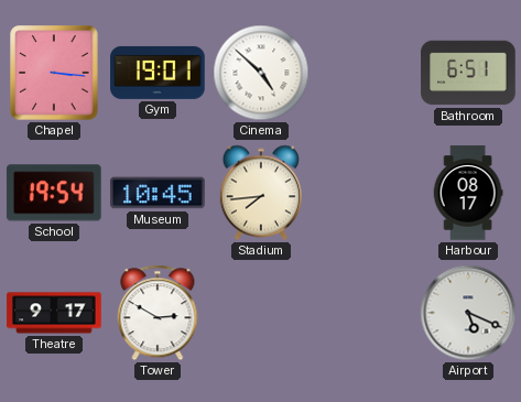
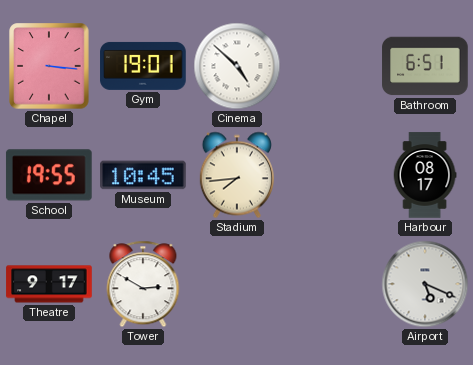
School: 19:54 -> 19:55 (49, 175)
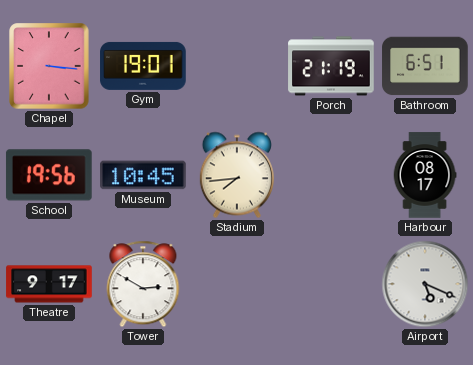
Cinema: 4:52 -> none (237, 66)
Porch: none -> 21:19 (331, 66)
School: 19:55 -> 19:56 (49, 175)
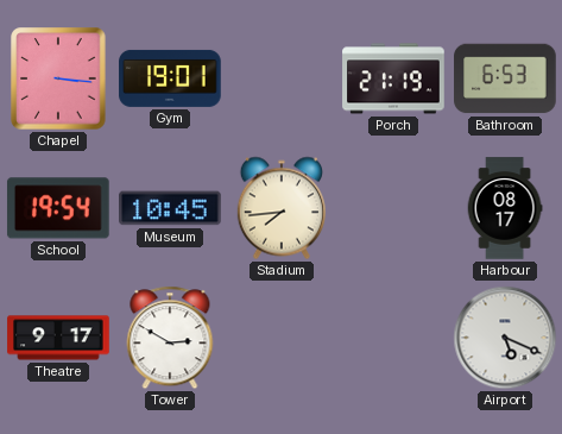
Bathroom: 6:51 -> 6:53 (505, 78)
School: 19:56 -> 19:54 (58, 208)
